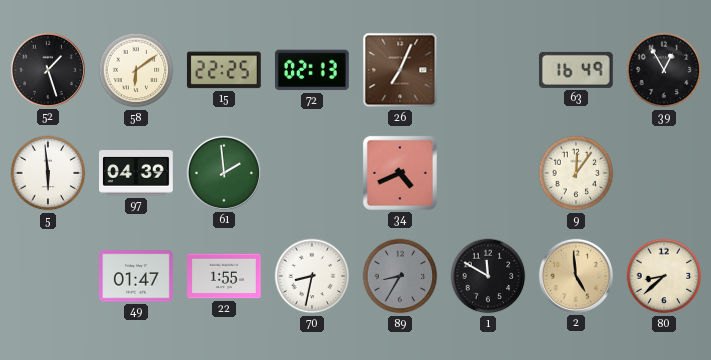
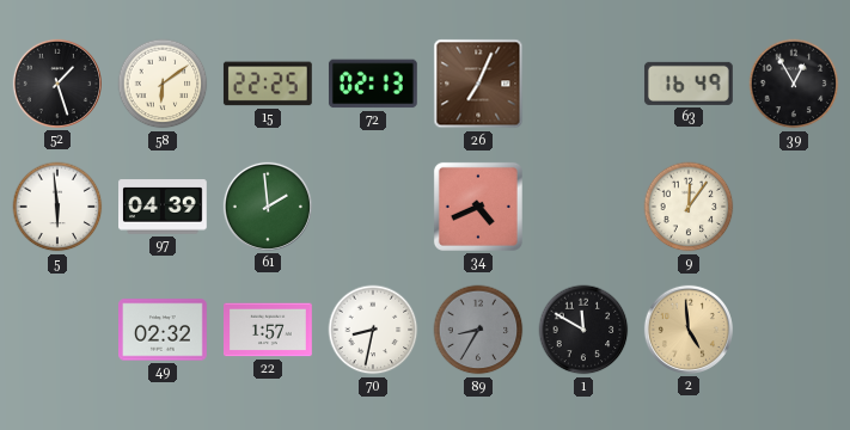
49: 01:47 -> 02:32 (164, 330)
22: 1:55 -> 1:57 (269, 330)
80: 8:38 -> none (664, 276)
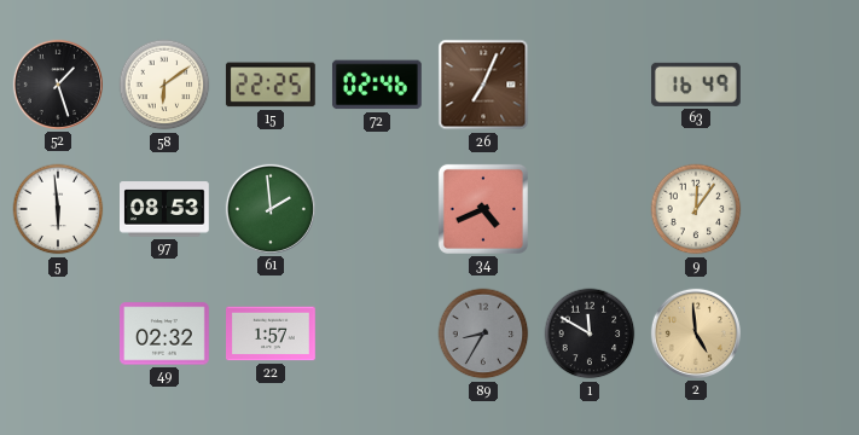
72: 02:13 -> 02:46 (377, 85)
39: 12:55 -> none (794, 84)
97: 04:39 -> 08:53 (166, 209)
70: 8:32 -> none (373, 330)
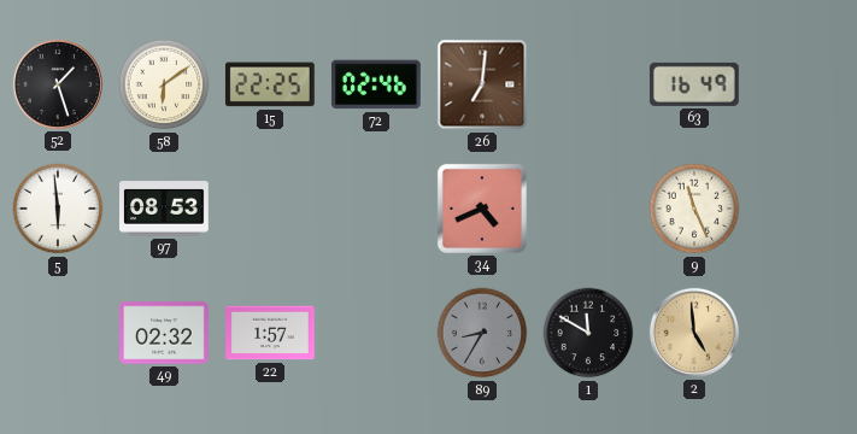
26: 7:04 -> 7:01 (482, 84)
61: 1:59 -> none (271, 209)
9: 12:06 -> 11:26 (694, 209)
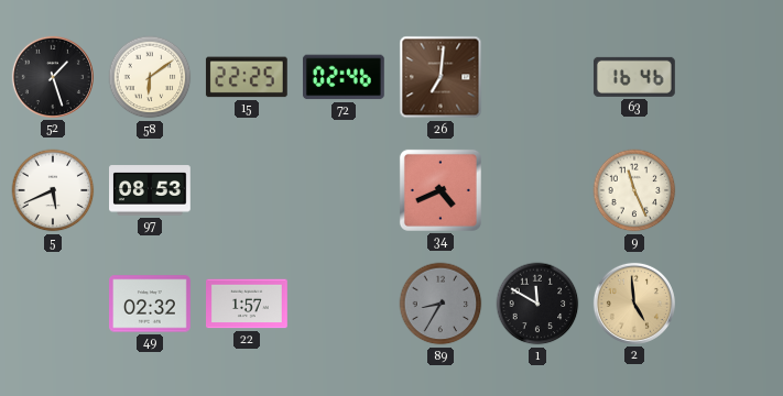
63: 16:49 -> 16:46 (634, 77)
5: 5:59 -> 5:41 (53, 190)
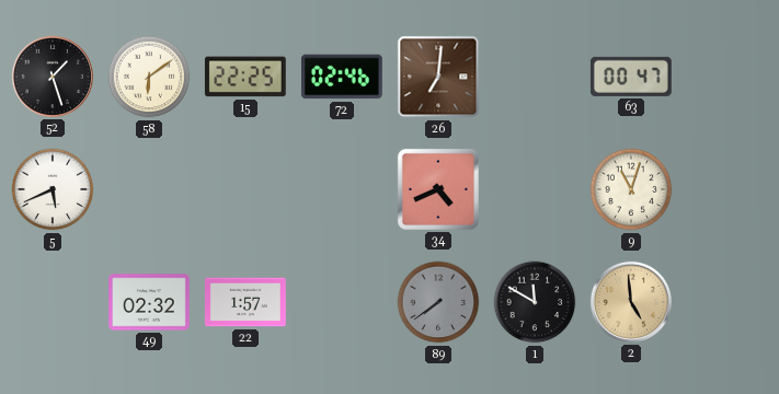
63: 16:46 -> 00:47 (631, 77)
97: 08:53 -> none (151, 190)
9: 11:26 -> 11:03 (631, 189)
89: 8:35 -> 7:39 (438, 302)
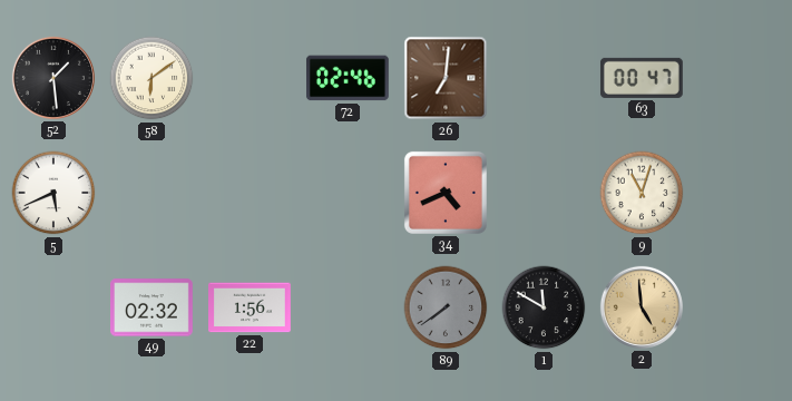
52: 1:27 -> 1:29 (53, 78)
15: 22:25 -> none (245, 77)
22: 1:57 -> 1:56 (251, 307)
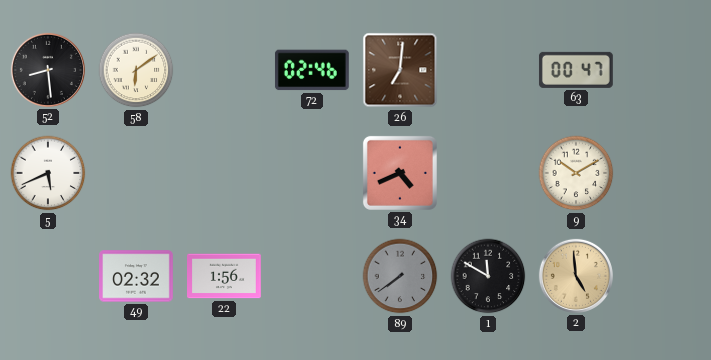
52: 1:29 -> 8:29 (48, 70)
9: 11:03 -> 10:10 (576, 173)
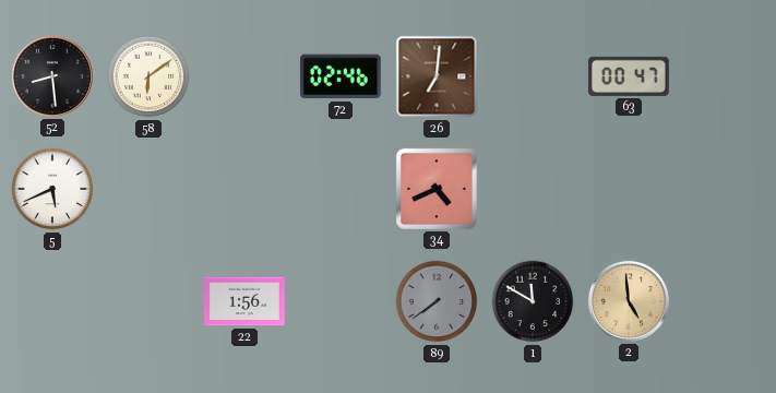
9: 10:10 -> none (576, 173)
49: 02:32 -> none (137, 276)
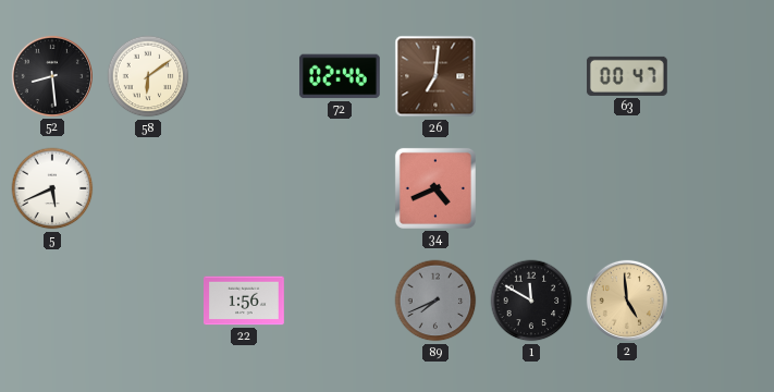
89: 7:39 -> 7:41 (435, 301)
